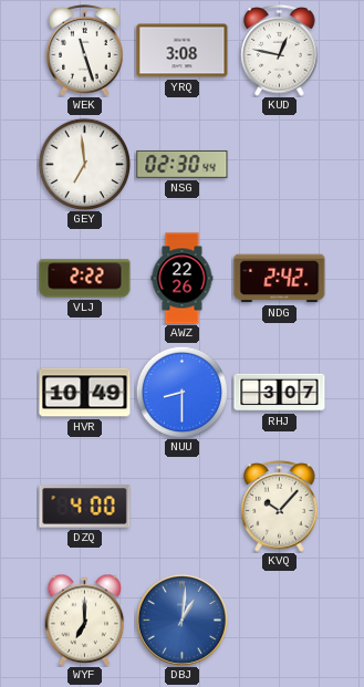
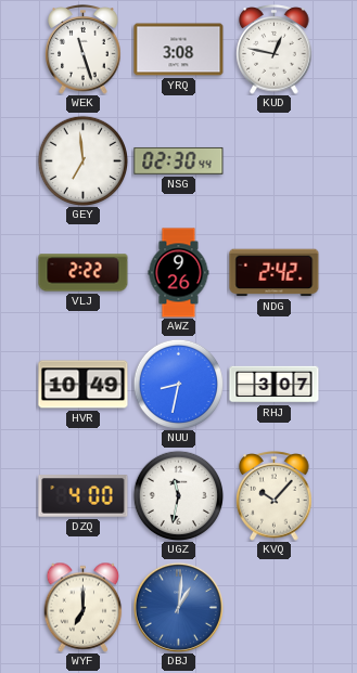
AWZ: 22:26 -> 9:26 (179, 273)
NUU: 8:30 -> 8:32 (178, 384)
UGZ: none -> 11:32 (178, 495)
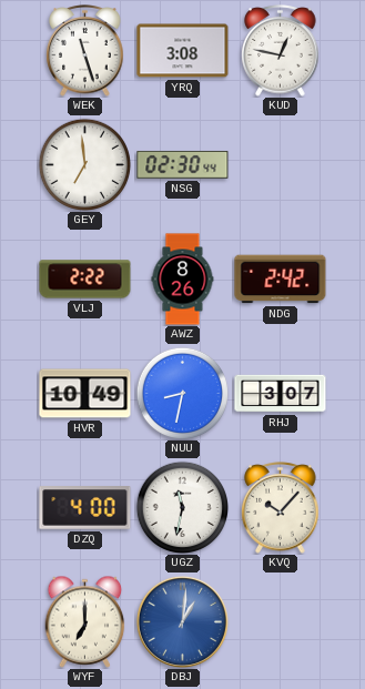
AWZ: 9:26 -> 8:26 (183, 280)
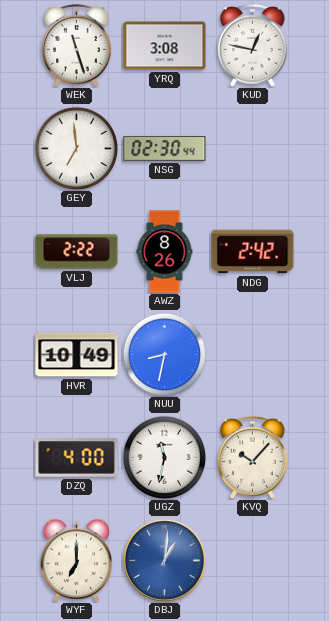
RHJ: 3:07 -> none (281, 394)
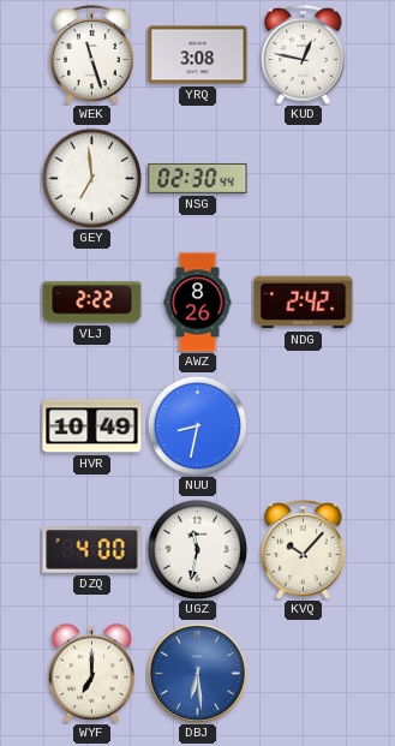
DBJ: 1:01 -> 6:29 (197, 673)
